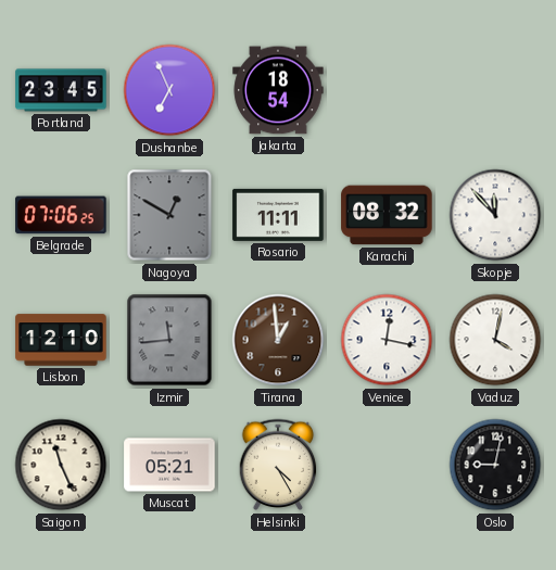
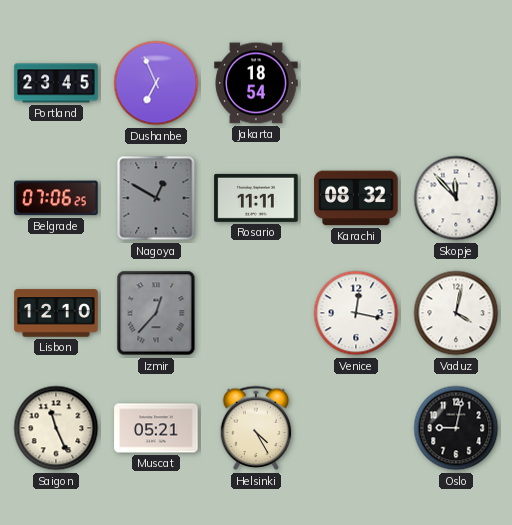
Izmir: 11:44 -> 12:37 (156, 313)
Tirana: 12:59 -> none (278, 340)
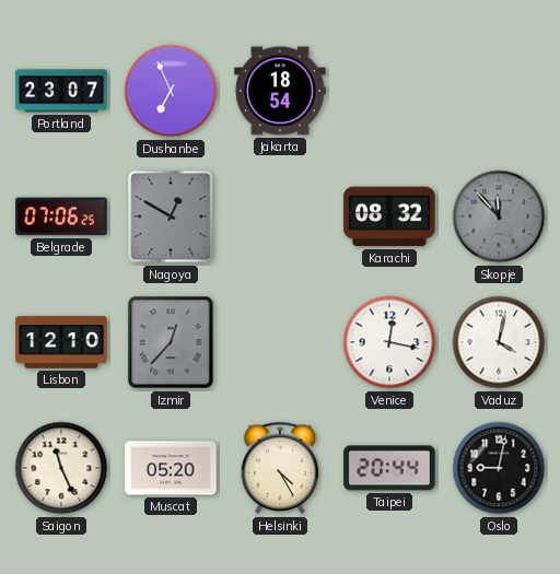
Portland: 23:45 -> 23:07 (61, 91)
Rosario: 11:11 -> none (256, 198)
Skopje dial: white -> grey (499, 216)
Muscat: 05:21 -> 05:20 (171, 468)
Taipei: none -> 20:44 (389, 468)
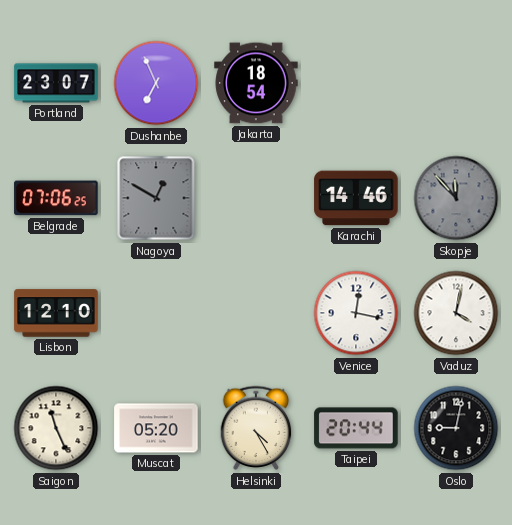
Karachi: 08:32 -> 14:46 (356, 198)
Izmir: 12:37 -> none (171, 342)
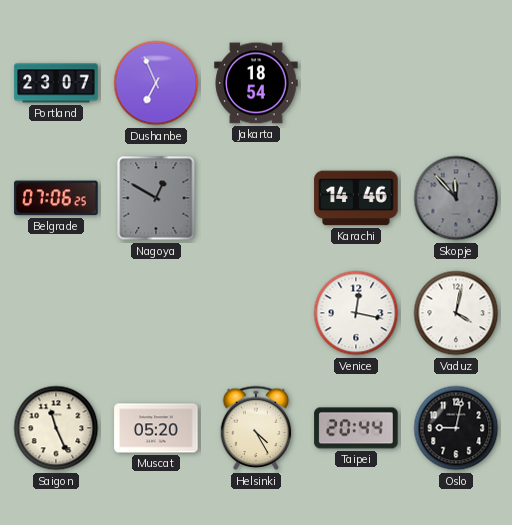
Lisbon: 12:10 -> none (56, 313)
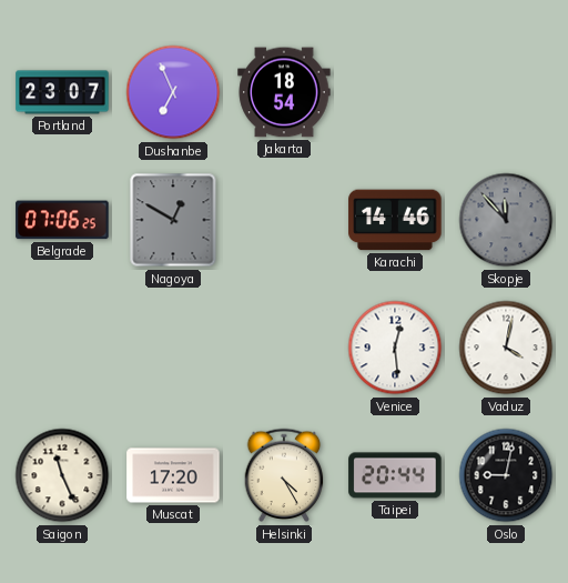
Venice: 12:17 -> 12:29 (395, 348)
Muscat: 05:20 -> 17:20 (173, 475)
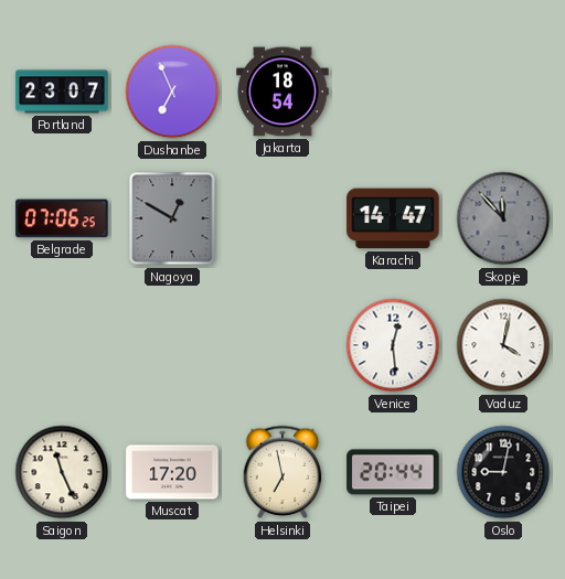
Karachi: 14:46 -> 14:47 (393, 218)
Helsinki: 4:25 -> 6:58 (282, 472)
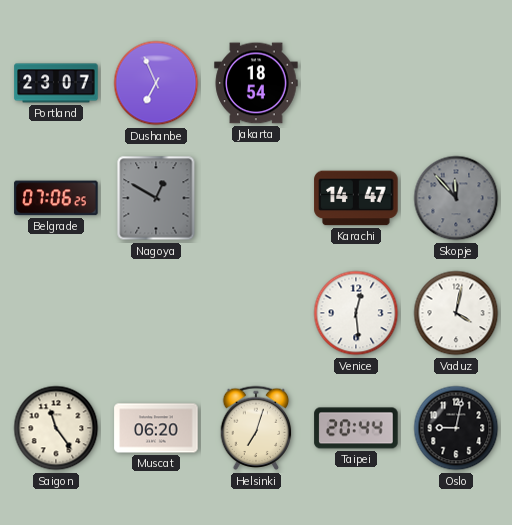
Saigon: 11:26 -> 11:24 (56, 428)
Muscat: 17:20 -> 06:20 (156, 428)
Helsinki: 6:58 -> 7:03 (256, 428)
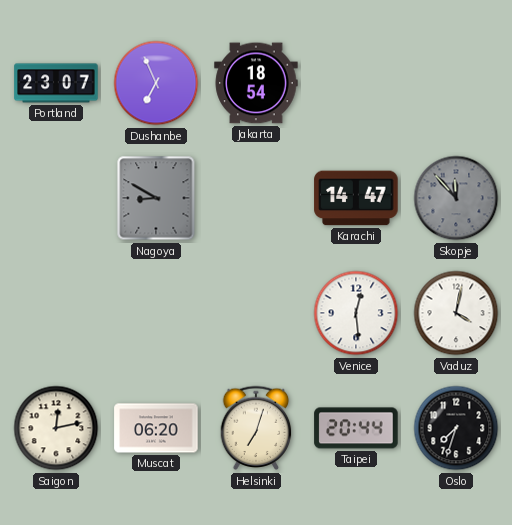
Belgrade: 07:06 -> none (56, 198)
Nagoya: 12:50 -> 8:50 (156, 198)
Saigon: 11:24 -> 12:13 (56, 428)
Oslo: 9:02 -> 7:33 (456, 428)
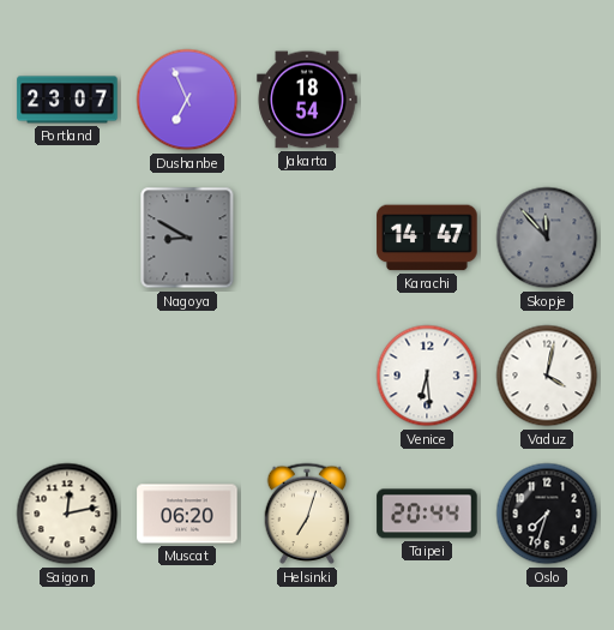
Venice: 12:29 -> 6:29 (427, 376)
